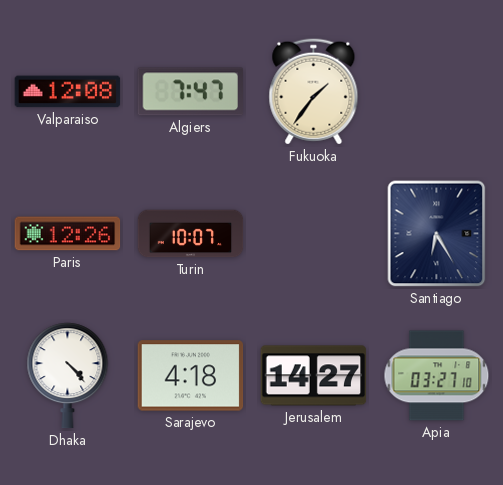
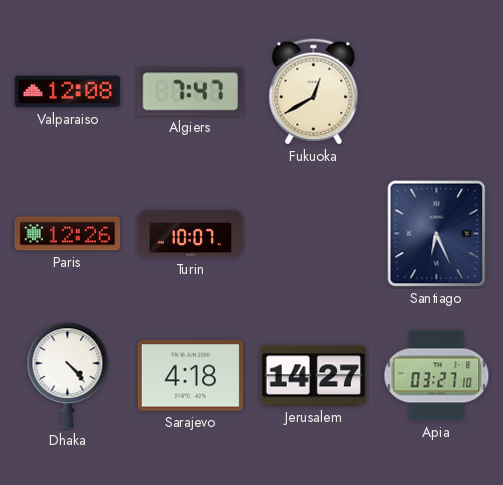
Fukuoka: 1:36 -> 12:40 (314, 92)
Santiago: 6:25 -> 6:26 (437, 234)
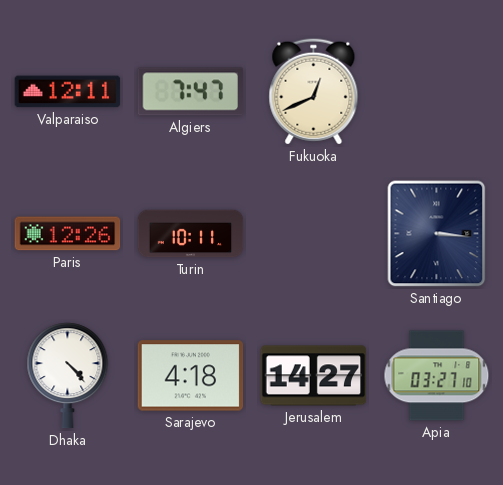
Valparaiso: 12:08 -> 12:11 (68, 92)
Fukuoka: 12:40 -> 12:41 (314, 92)
Turin: 10:07 -> 10:11 (191, 234)
Santiago: 6:26 -> 3:16 (437, 234)
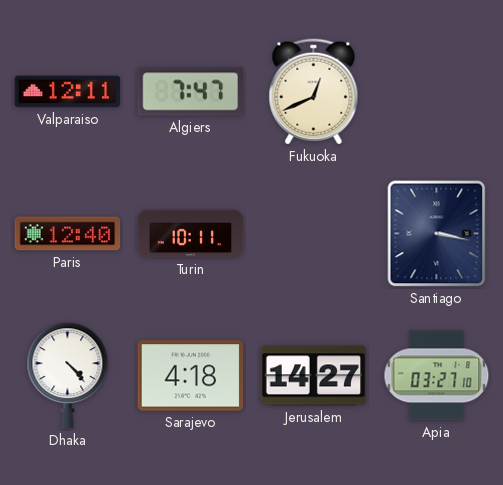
Paris: 12:26 -> 12:40 (68, 234)
Santiago: 3:16 -> 3:17 (437, 234)
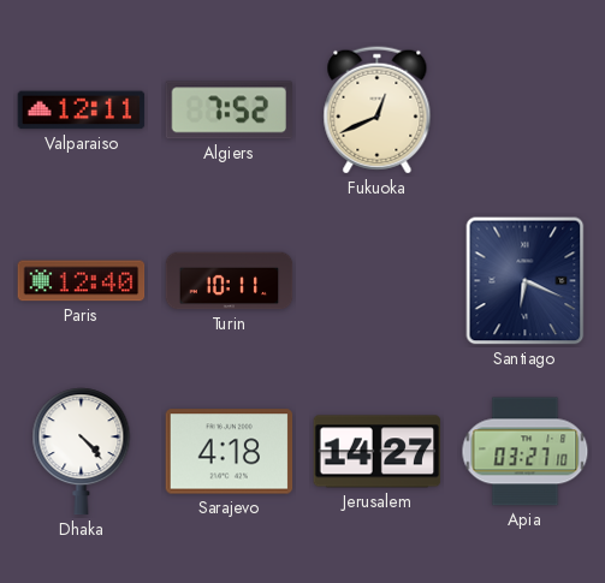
Algiers: 7:47 -> 7:52 (229, 111)
Santiago: 3:17 -> 6:19 (526, 281)
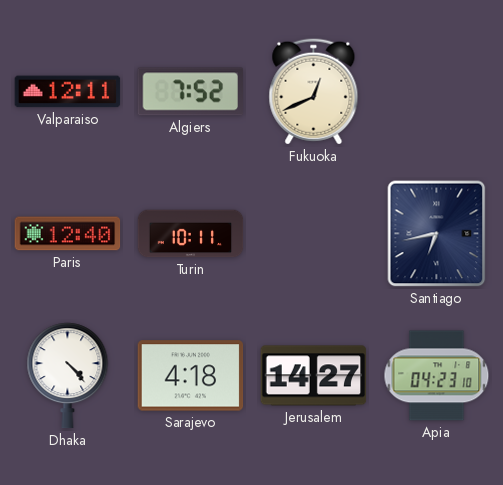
Santiago: 6:19 -> 6:43 (437, 234)
Apia: 03:27 -> 04:23 (437, 376)
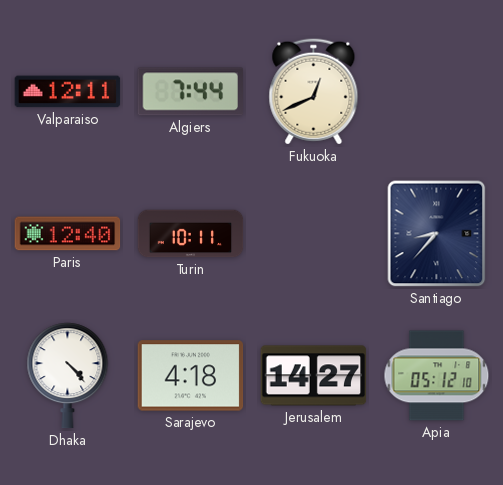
Algiers: 7:52 -> 7:44 (190, 92)
Santiago: 6:43 -> 8:37 (437, 234)
Apia: 04:23 -> 05:12 (437, 376)
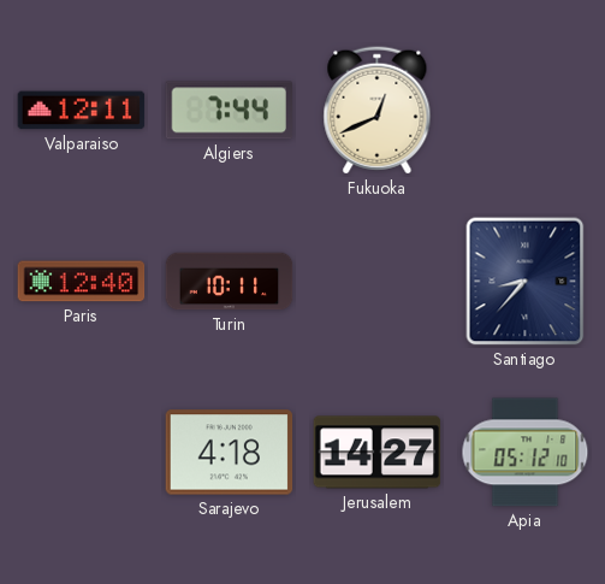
Dhaka: 4:23 -> none (68, 376)
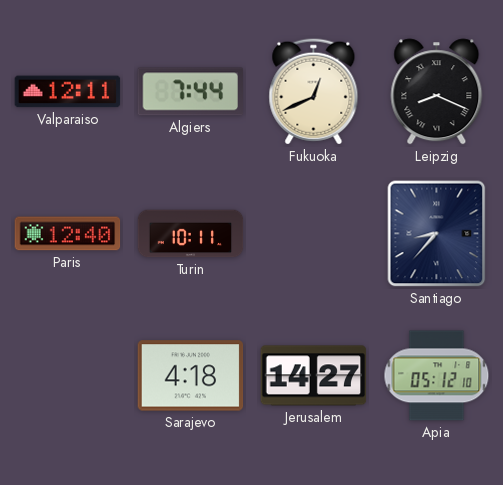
Leipzig: none -> 8:19 (437, 92)
